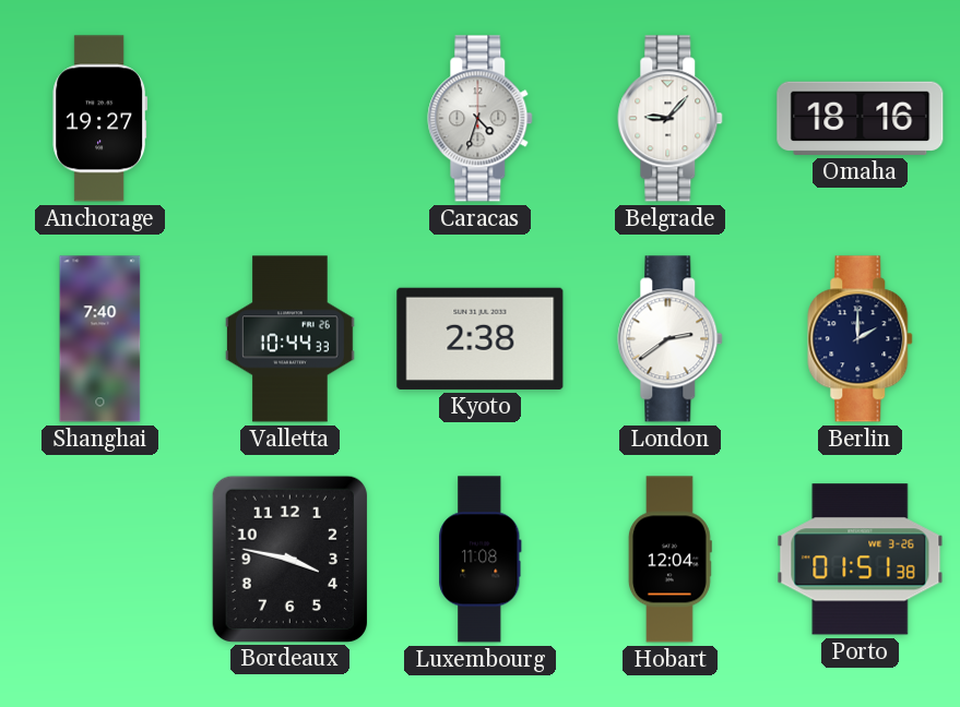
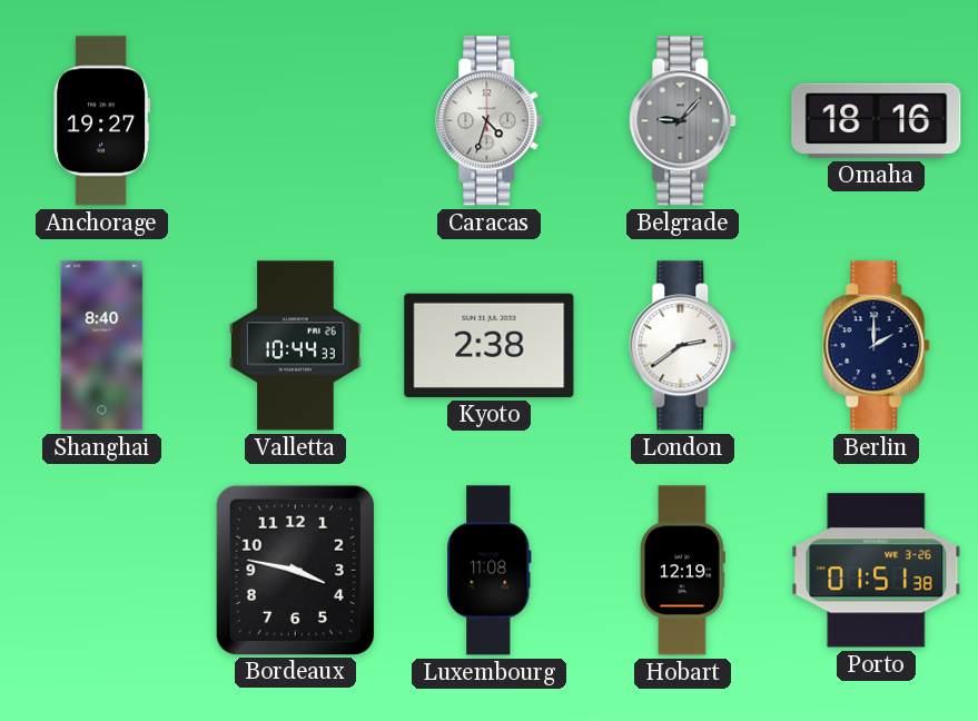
Belgrade dial: white -> grey (683, 121)
Shanghai: 7:40 -> 8:40 (102, 346)
Hobart: 12:04 -> 12:19 (682, 571)
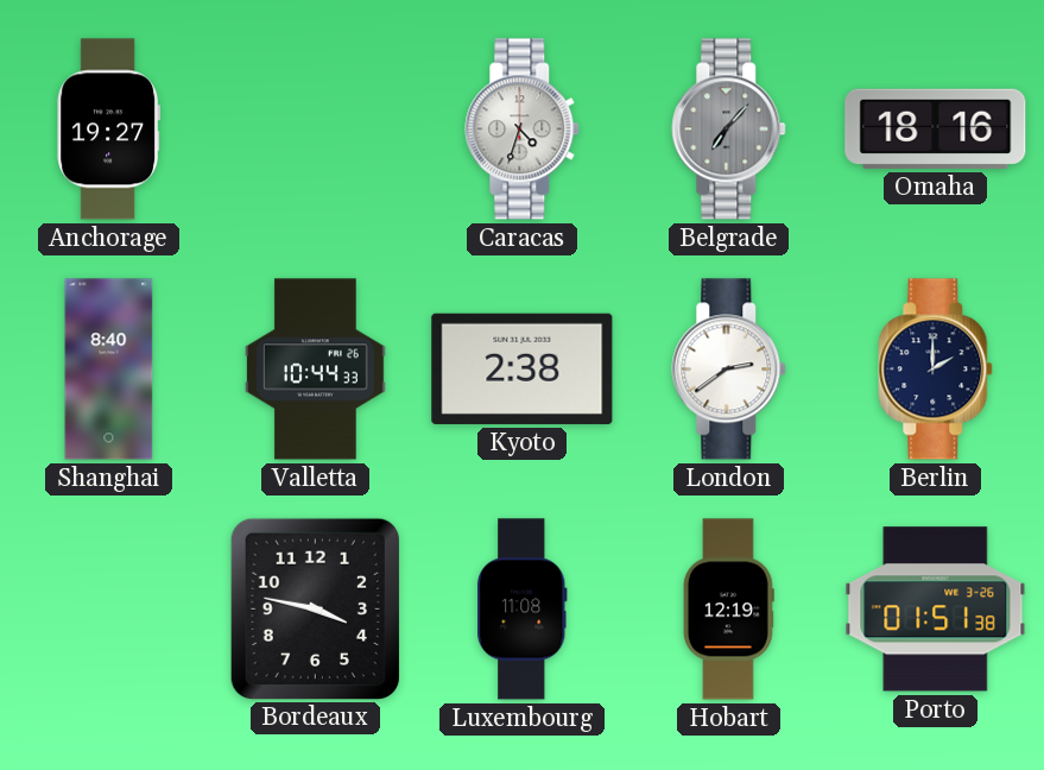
Belgrade: 9:07 -> 7:07 (729, 130)
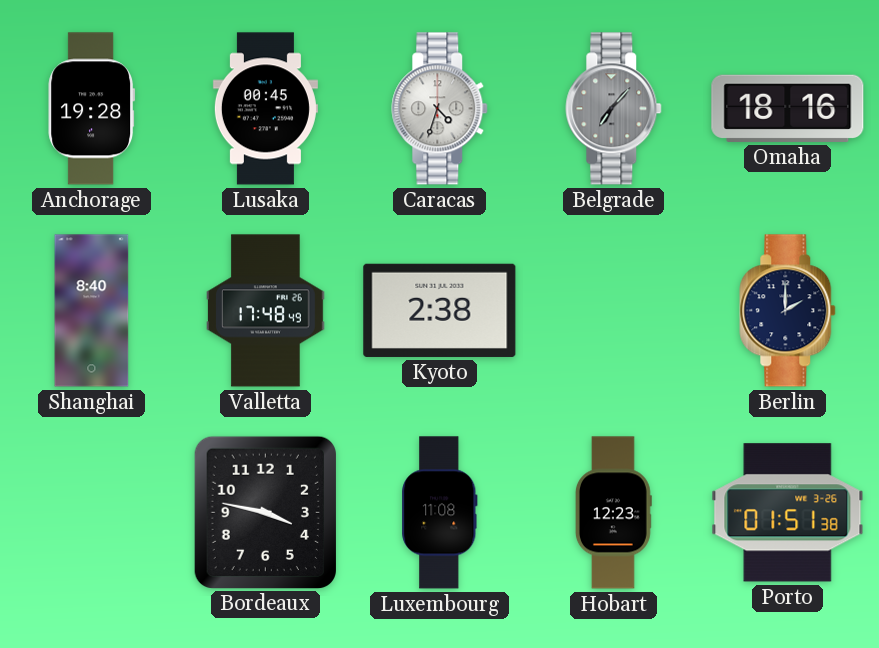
Anchorage: 19:27 -> 19:28 (92, 109)
Lusaka: none -> 00:45 (265, 109)
Valletta: 10:44 -> 17:48 (266, 311)
London: 2:39 -> none (729, 370)
Hobart: 12:19 -> 12:23 (613, 513)
